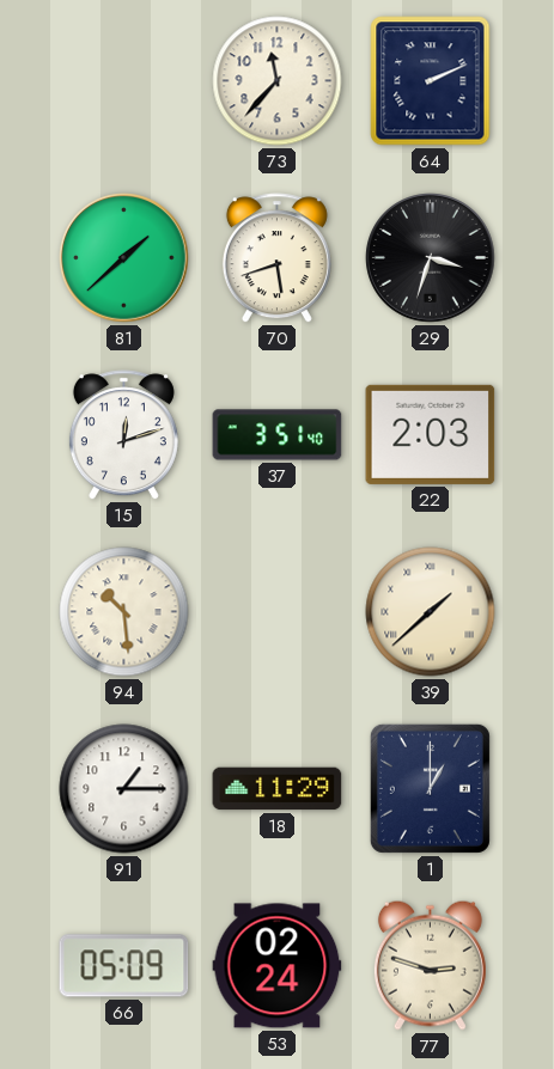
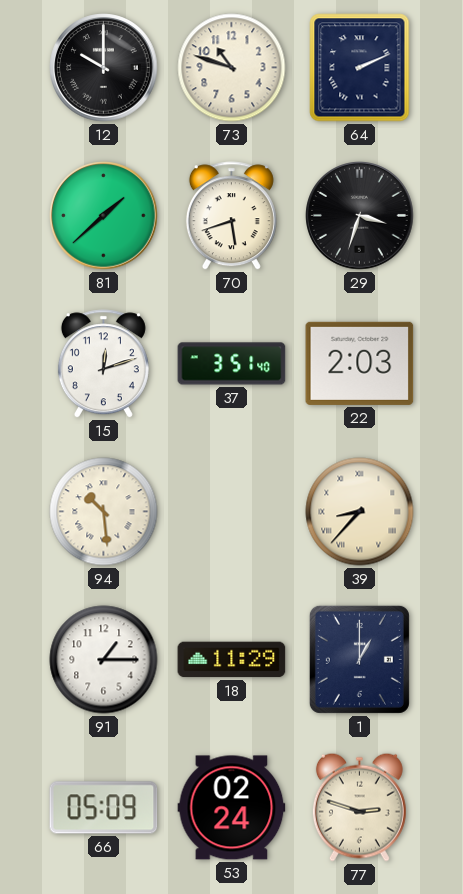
12: none -> 10:00 (104, 68)
73: 11:37 -> 10:48 (232, 68)
39: 1:38 -> 8:37 (360, 512)
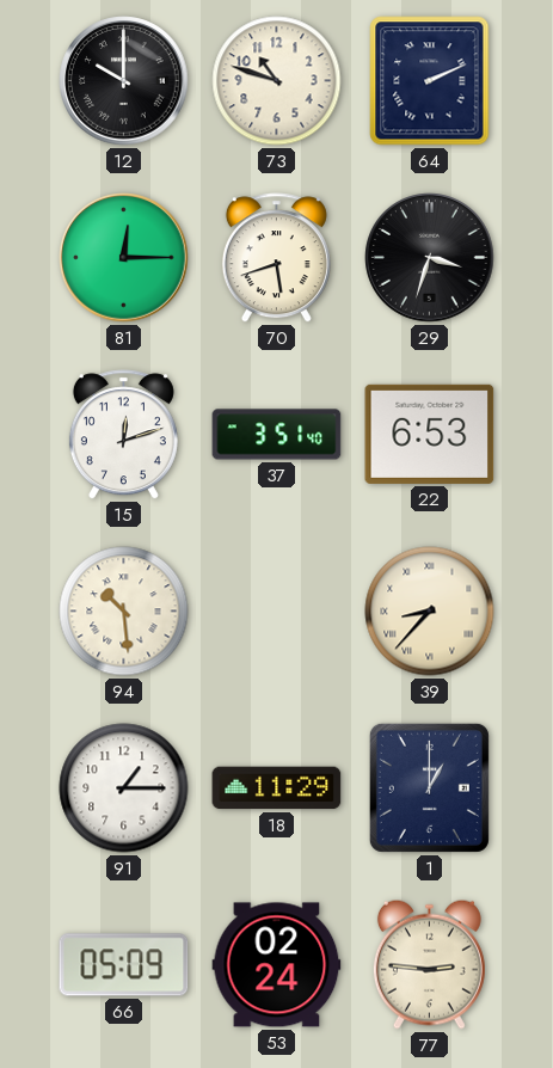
81: 1:38 -> 12:15 (124, 258)
22: 2:03 -> 6:53 (430, 434)
77: 2:48 -> 2:46 (429, 964)
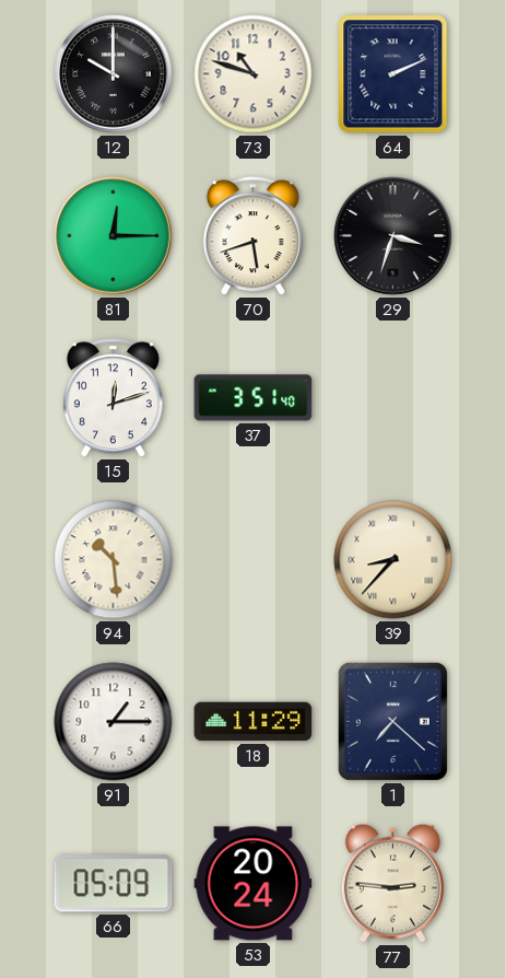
22: 6:53 -> none (430, 434)
1: 1:00 -> 7:22 (392, 721)
53: 02:24 -> 20:24 (254, 884)
